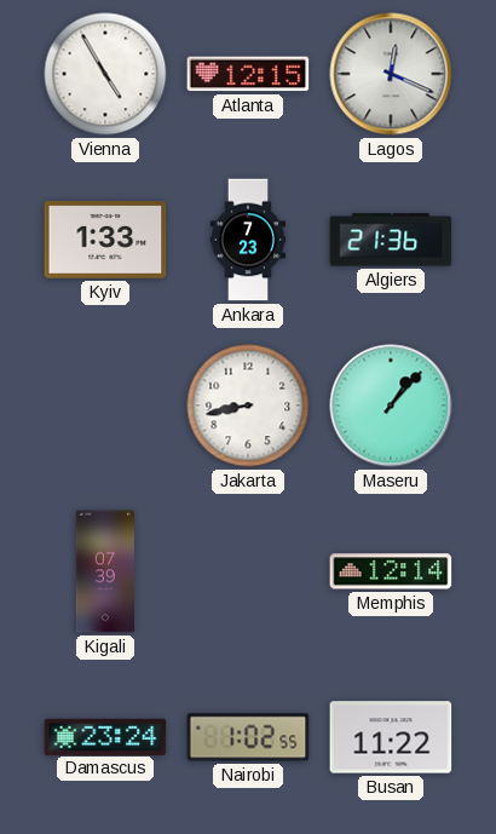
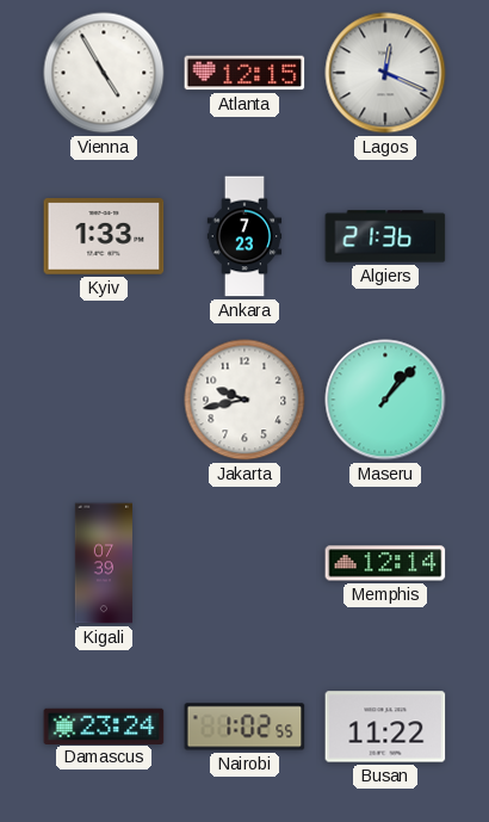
Jakarta: 8:43 -> 9:43 (244, 400)
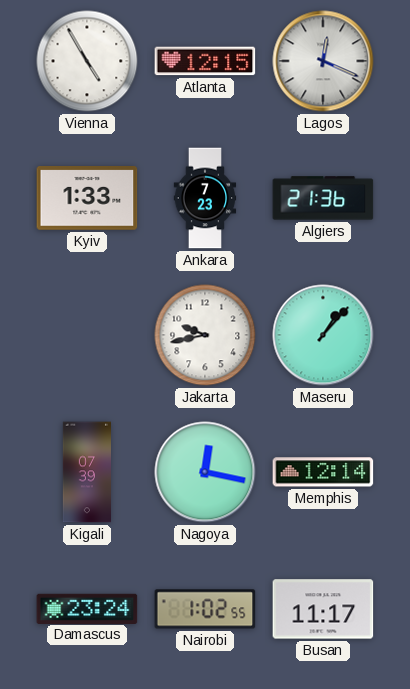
Nagoya: none -> 12:17 (205, 472)
Busan: 11:22 -> 11:17 (323, 609)
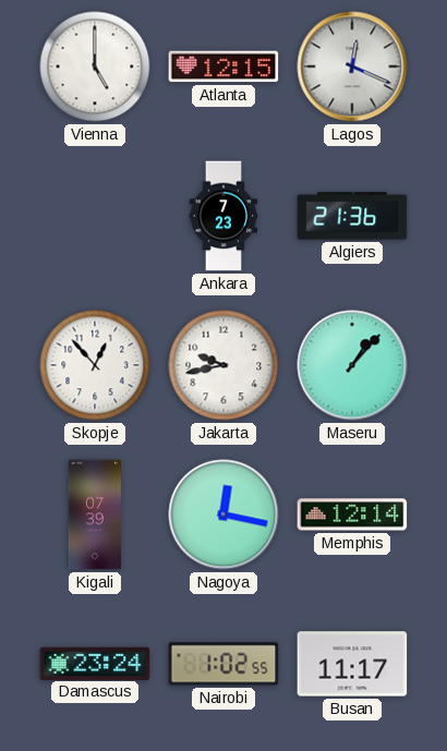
Vienna: 4:55 -> 5:00 (95, 66)
Kyiv: 1:33 -> none (87, 199)
Skopje: none -> 12:53 (95, 365)
